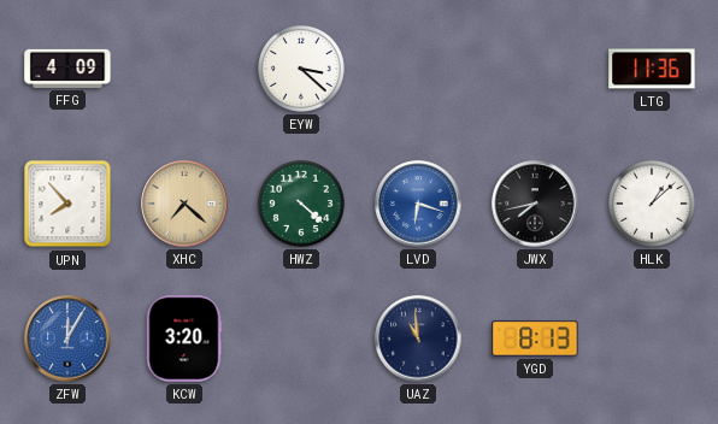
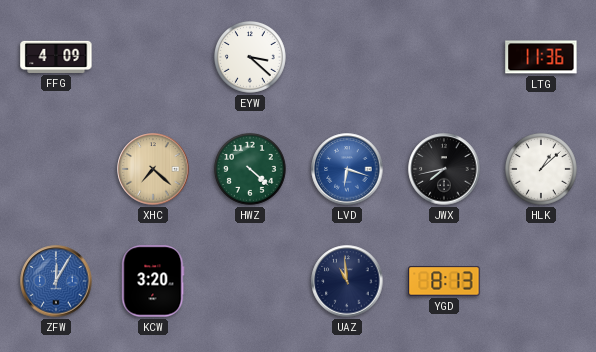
UPN: 7:53 -> none (67, 204)
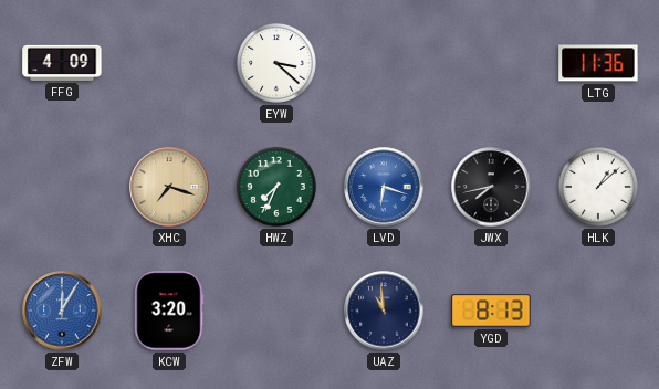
XHC: 7:22 -> 7:18 (169, 187)
HWZ: 4:22 -> 7:34 (276, 187)
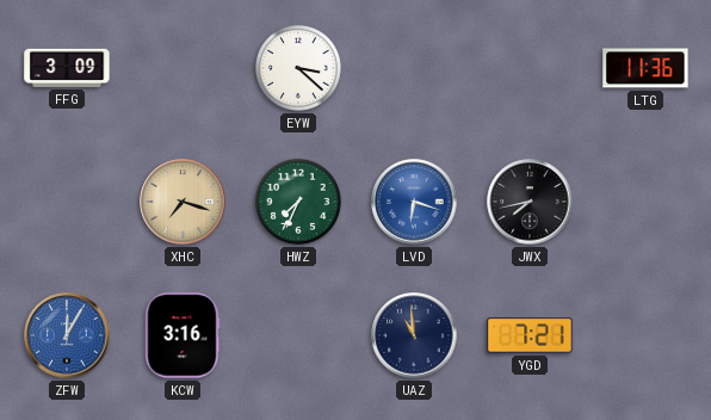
FFG: 4:09 -> 3:09 (67, 68)
HLK: 1:08 -> none (598, 187)
KCW: 3:20 -> 3:16 (183, 335)
YGD: 8:13 -> 7:21 (530, 335)
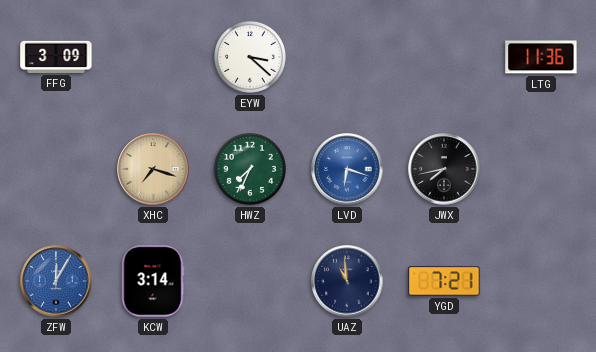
KCW: 3:16 -> 3:14 (153, 281)
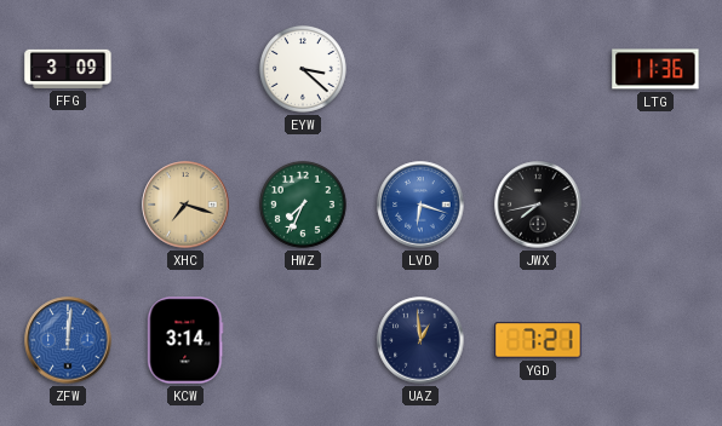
ZFW: 12:05 -> 12:01 (68, 340)
UAZ: 10:59 -> 12:59 (420, 340)
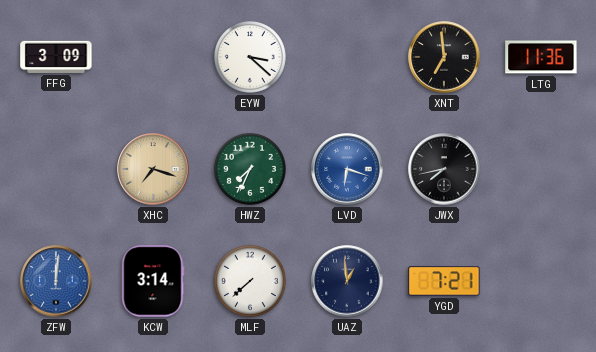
XNT: none -> 6:59 (444, 57)
MLF: none -> 7:38 (250, 281)
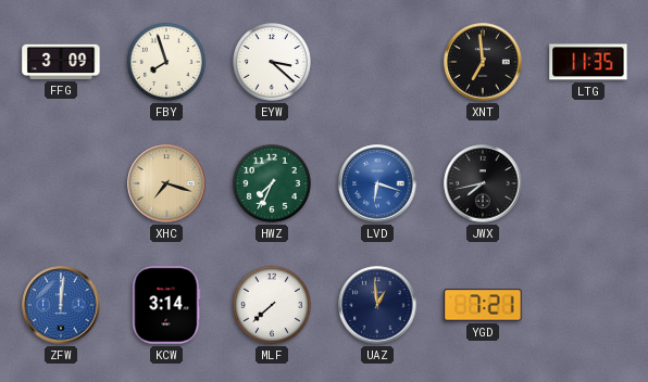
FBY: none -> 7:57 (166, 62)
LTG: 11:36 -> 11:35 (588, 62)
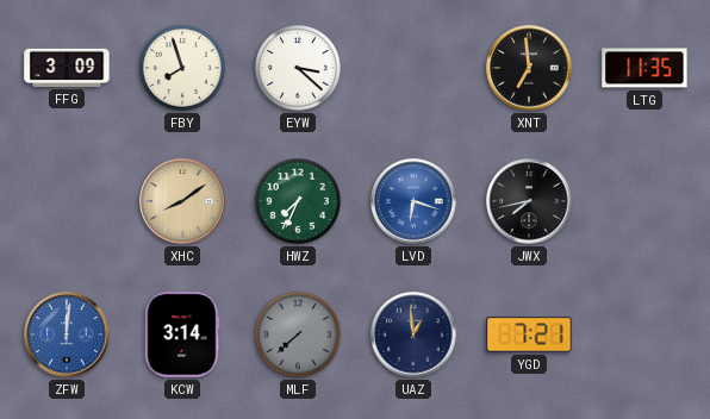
XHC: 7:18 -> 8:09 (182, 201)
MLF dial: white -> grey (298, 334)
